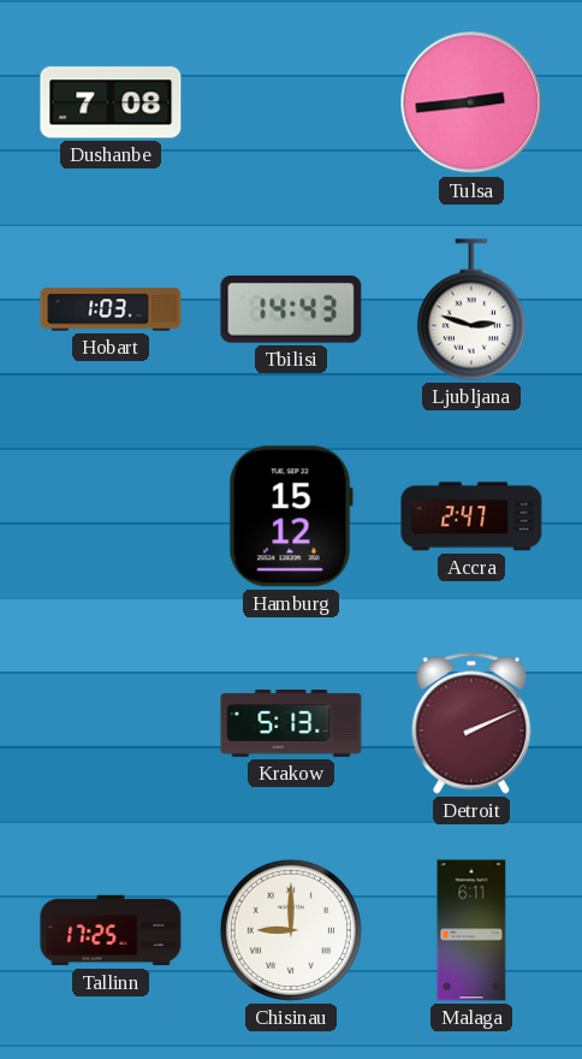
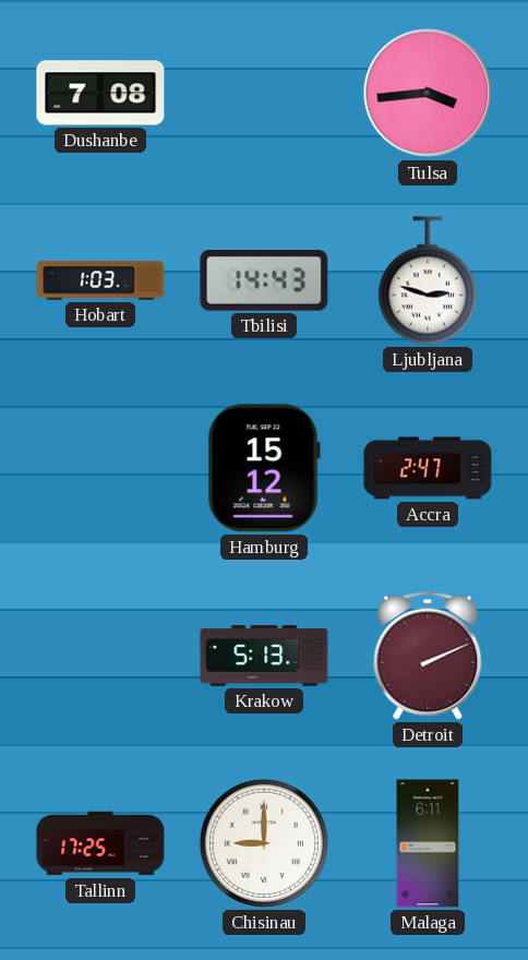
Tulsa: 2:44 -> 3:44 (428, 93)
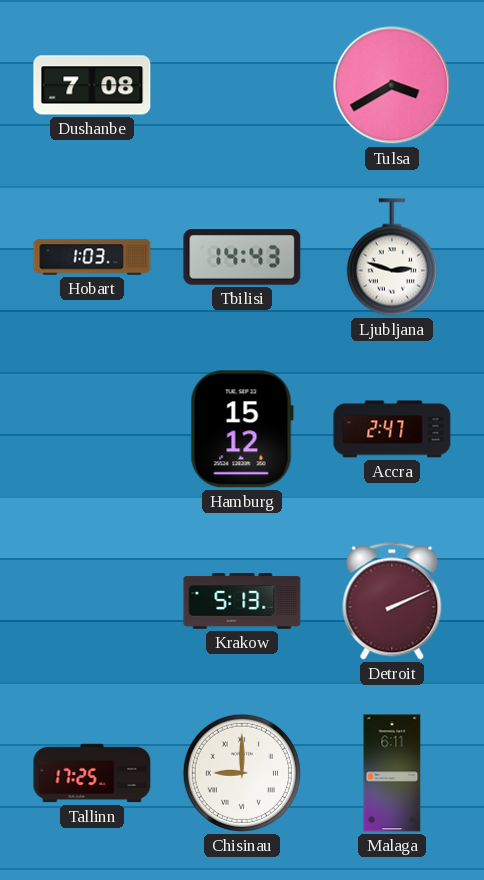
Tulsa: 3:44 -> 3:40 (392, 85)
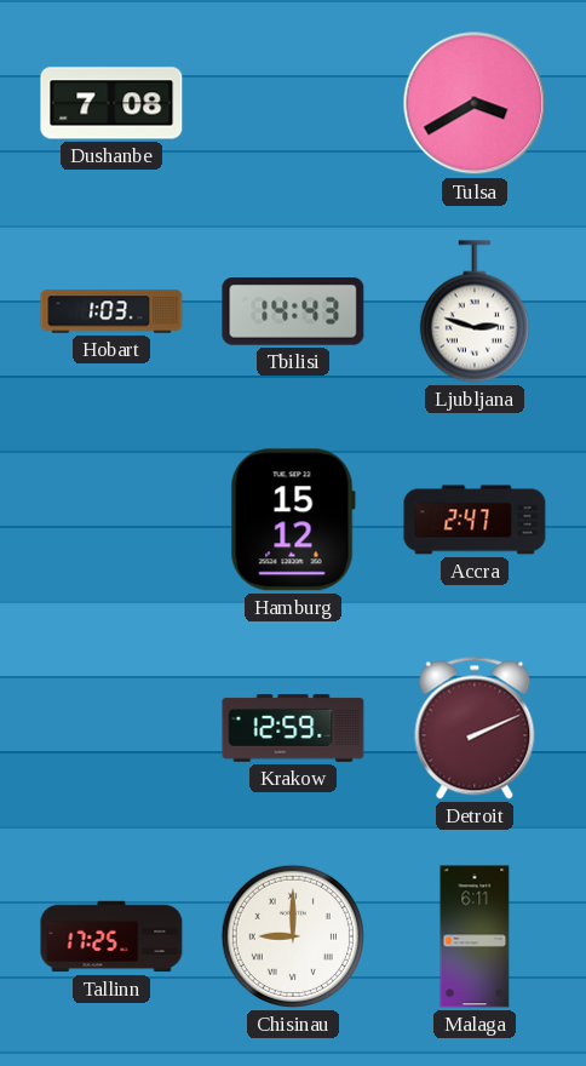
Krakow: 5:13 -> 12:59 (293, 728)
